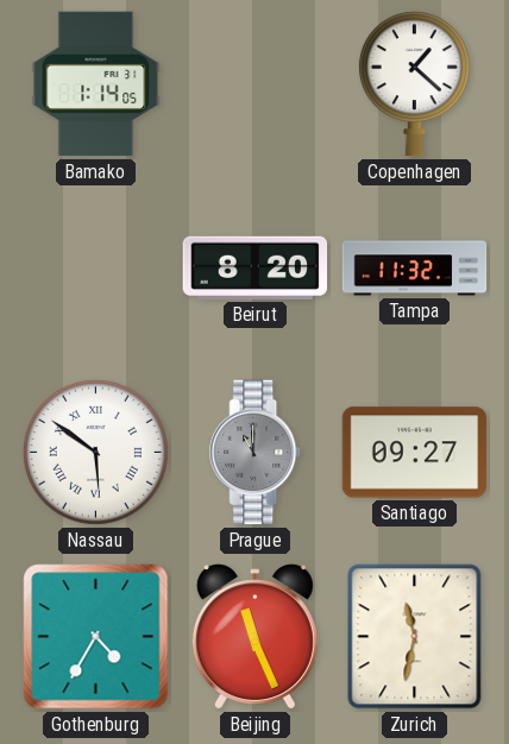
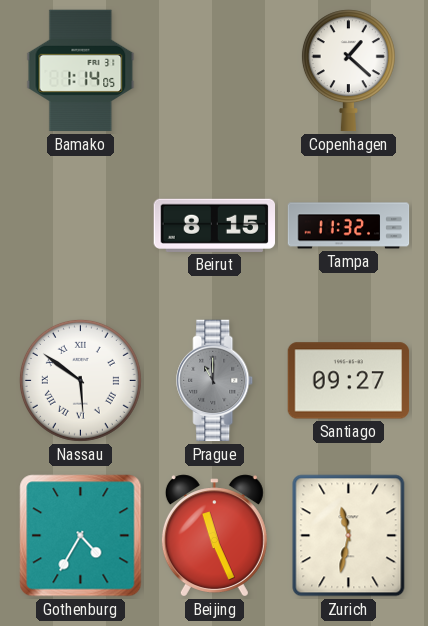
Beirut: 8:20 -> 8:15 (214, 225)
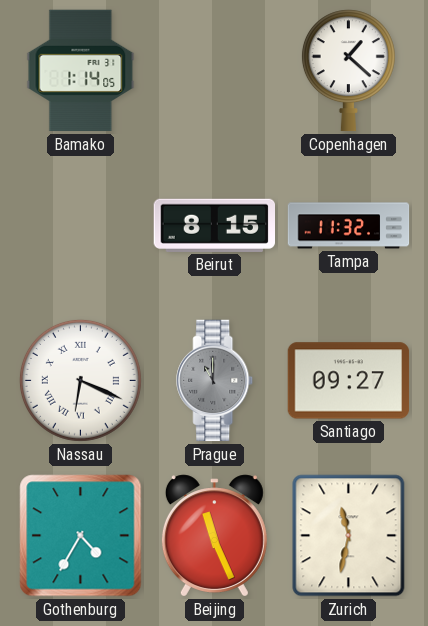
Nassau: 5:51 -> 6:19 (80, 380)
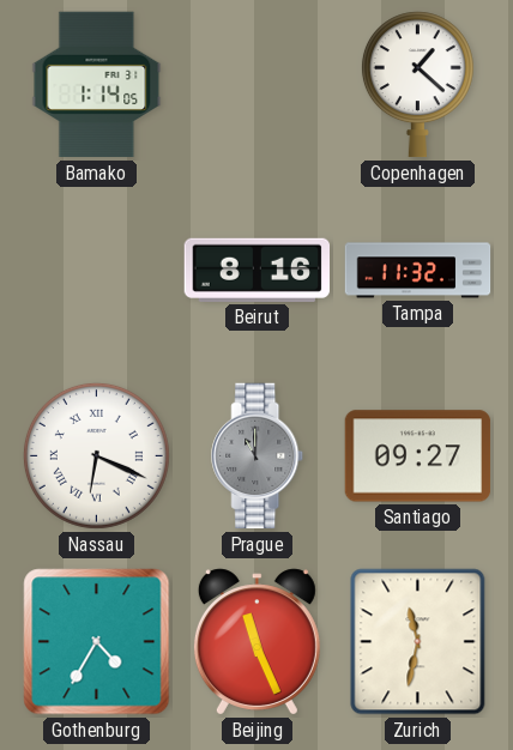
Beirut: 8:15 -> 8:16 (256, 270)
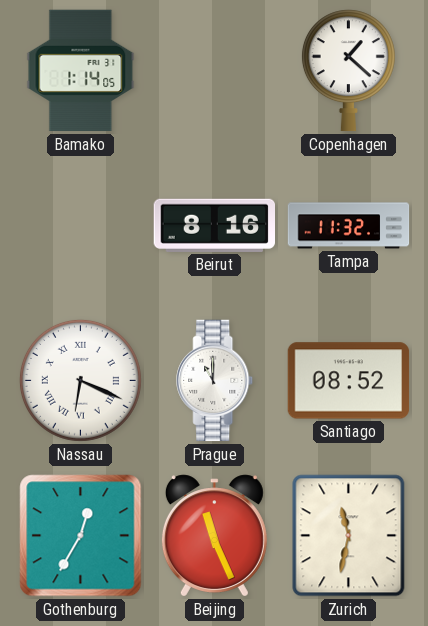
Prague dial: grey -> white (215, 381)
Santiago: 09:27 -> 08:52 (349, 381)
Gothenburg: 4:35 -> 12:35 (81, 536)
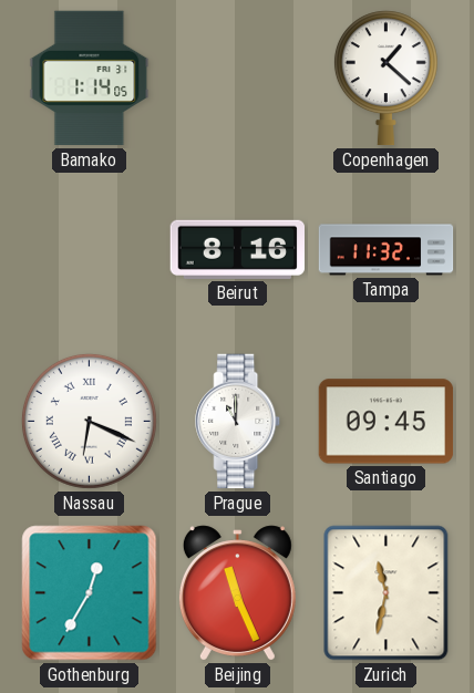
Santiago: 08:52 -> 09:45 (387, 422)
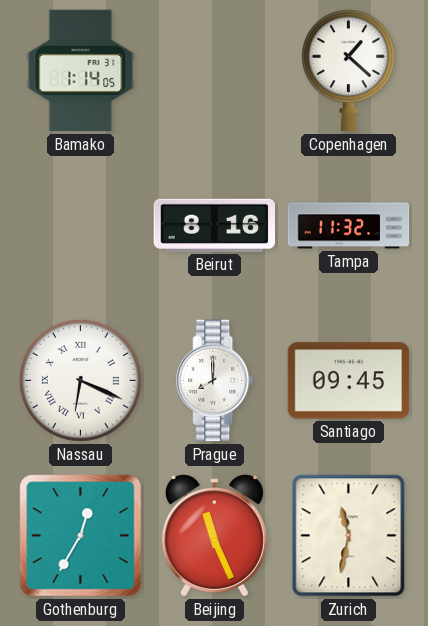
Prague: 11:00 -> 8:00 (215, 381)
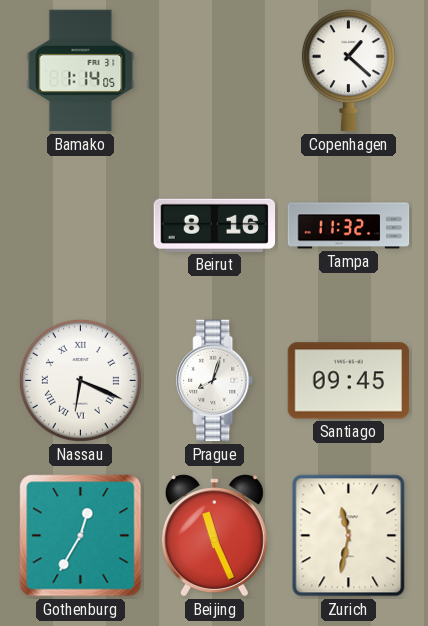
Prague: 8:00 -> 8:03 (215, 381)
